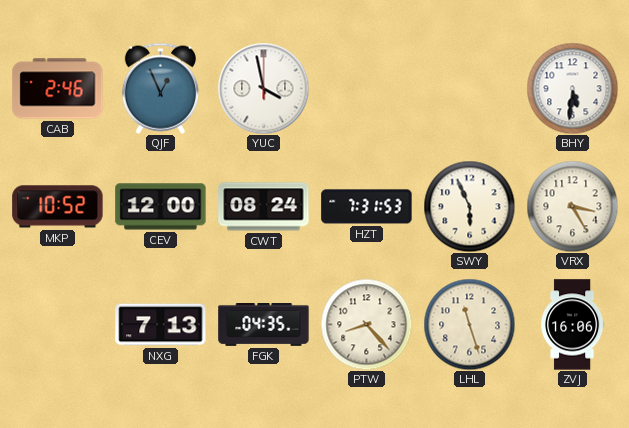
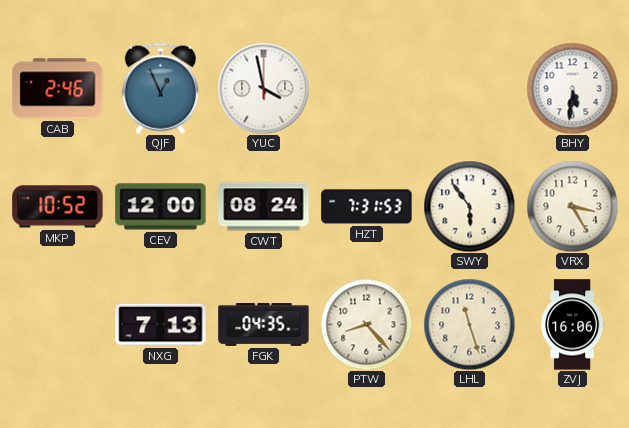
SWY: 5:56 -> 5:54 (469, 206)
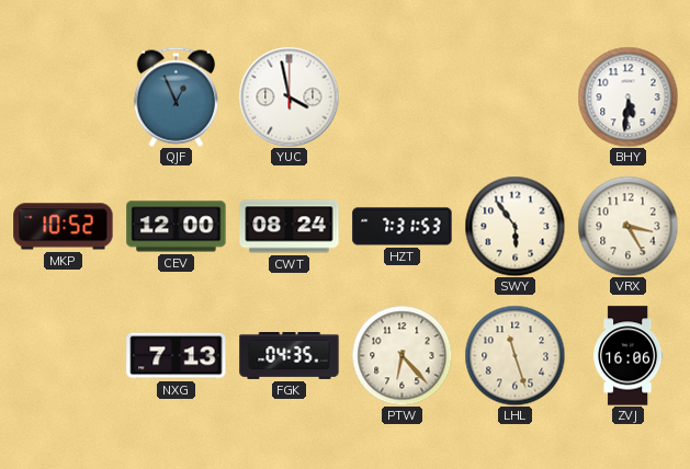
CAB: 2:46 -> none (58, 89)
PTW: 8:23 -> 6:23 (401, 355)
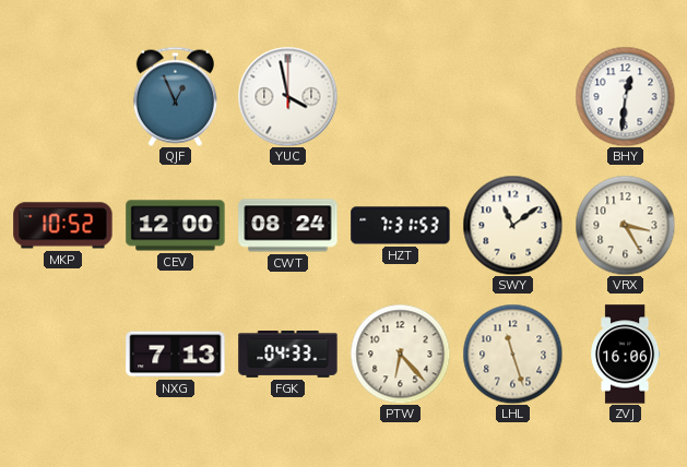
BHY: 5:31 -> 12:31 (625, 96)
SWY: 5:54 -> 11:09 (512, 225)
FGK: 04:35 -> 04:33 (288, 355)
